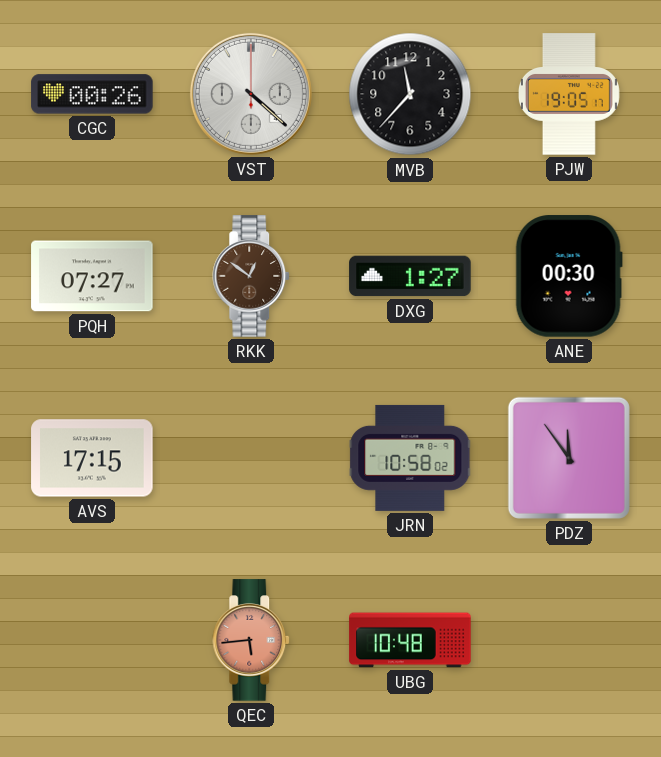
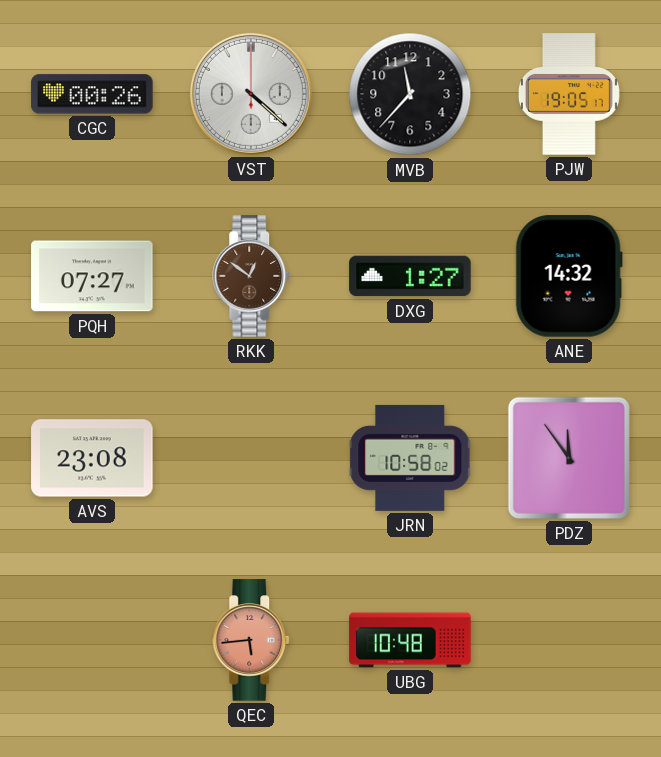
ANE: 00:30 -> 14:32 (569, 276)
AVS: 17:15 -> 23:08 (92, 458)
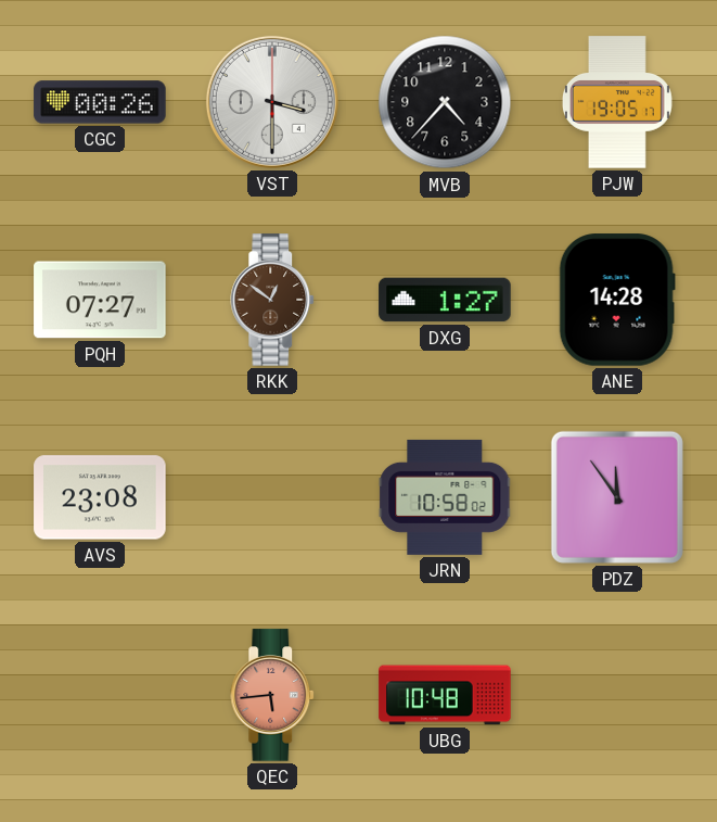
VST: 4:22 -> 3:30 (272, 102)
MVB: 11:37 -> 4:37 (445, 102)
ANE: 14:32 -> 14:28 (617, 300)
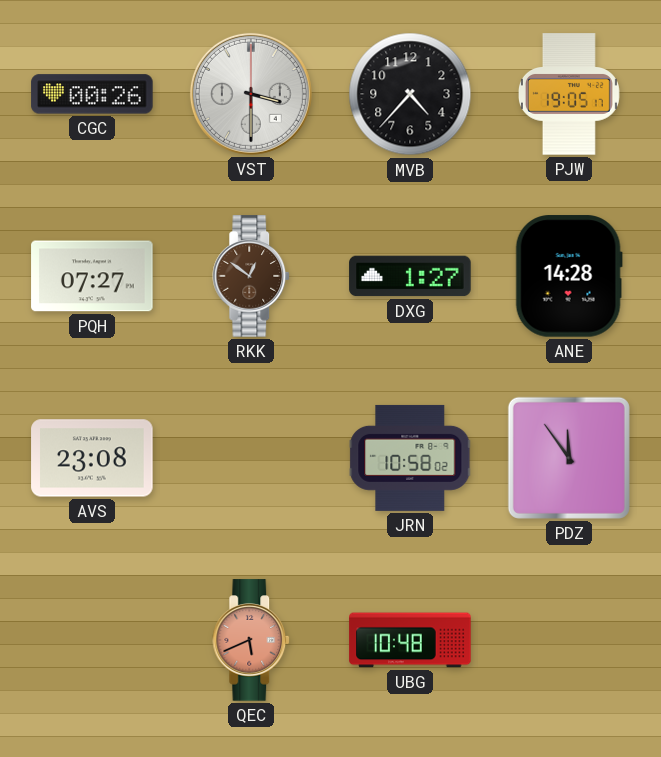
QEC: 5:44 -> 5:41 (252, 640)
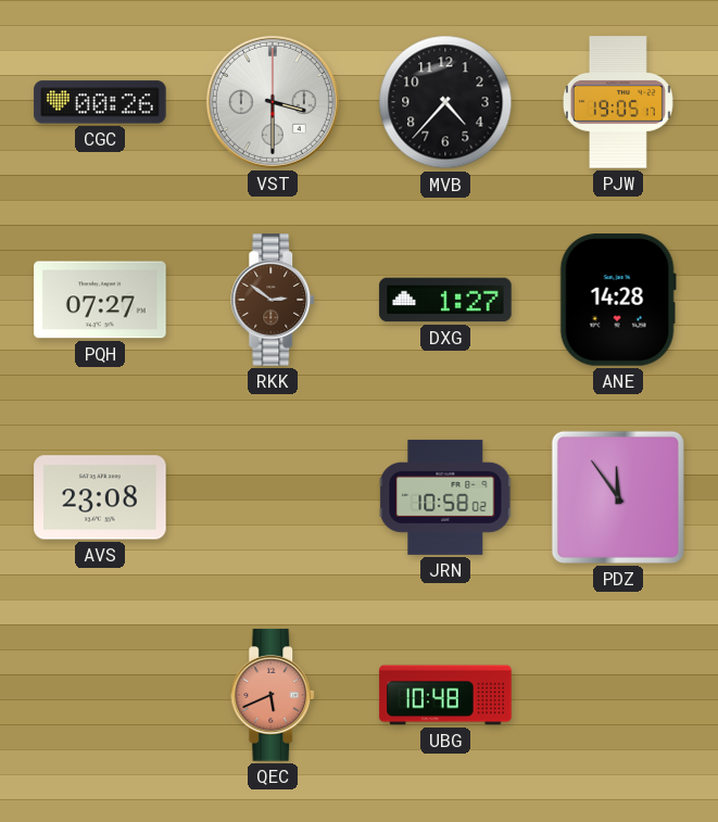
RKK: 12:51 -> 2:51 (274, 300)
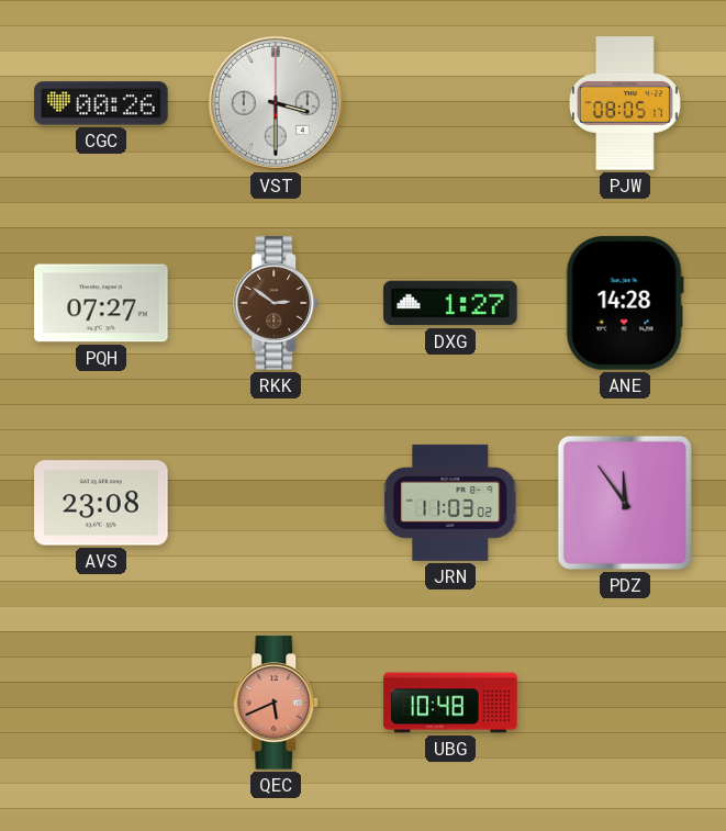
MVB: 4:37 -> none (445, 102)
PJW: 19:05 -> 08:05 (625, 103)
JRN: 10:58 -> 11:03 (450, 503)
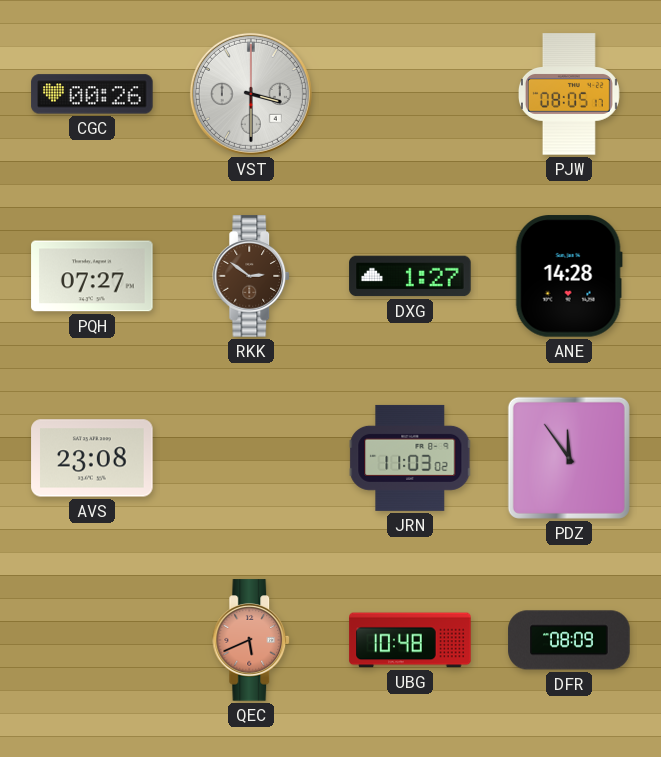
DFR: none -> 08:09 (569, 640)
